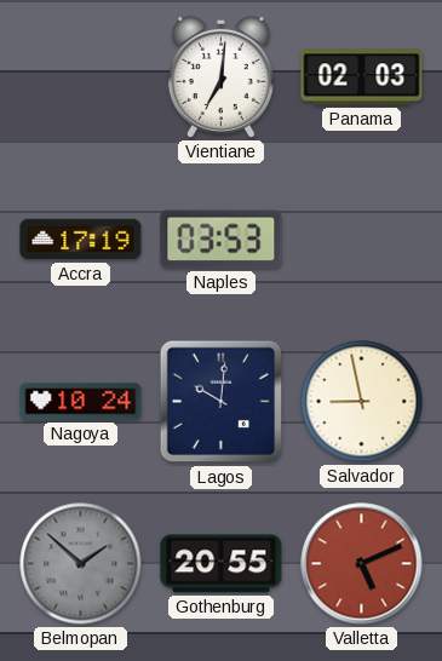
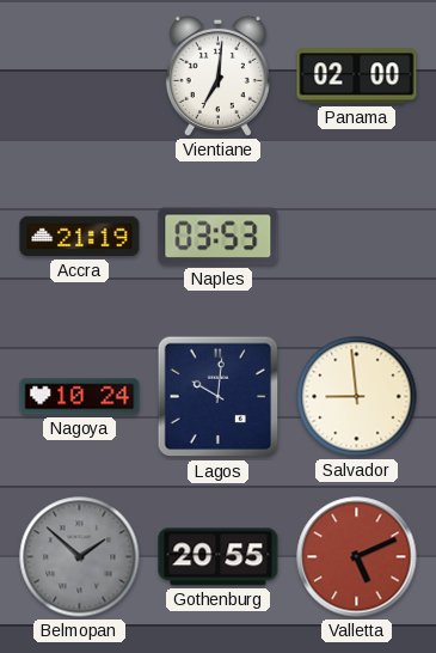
Panama: 02:03 -> 02:00 (357, 77)
Accra: 17:19 -> 21:19 (80, 237)
Salvador: 8:58 -> 8:59 (357, 397)
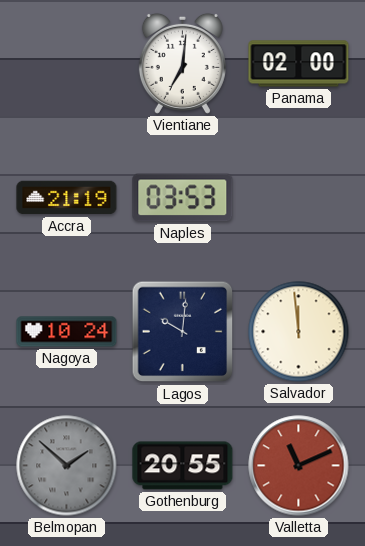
Salvador: 8:59 -> 11:59 (299, 332)
Valletta: 5:11 -> 11:11 (299, 466)
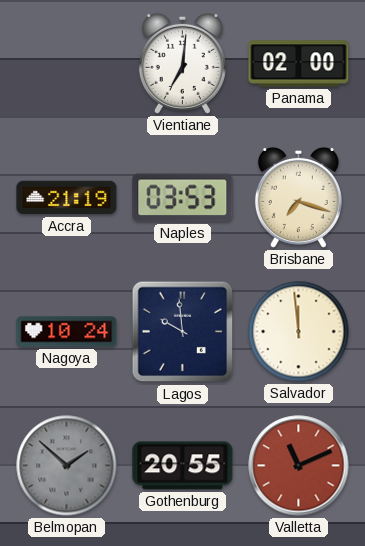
Brisbane: none -> 7:18 (298, 197)
Lagos: 10:01 -> 9:59 (183, 332)
